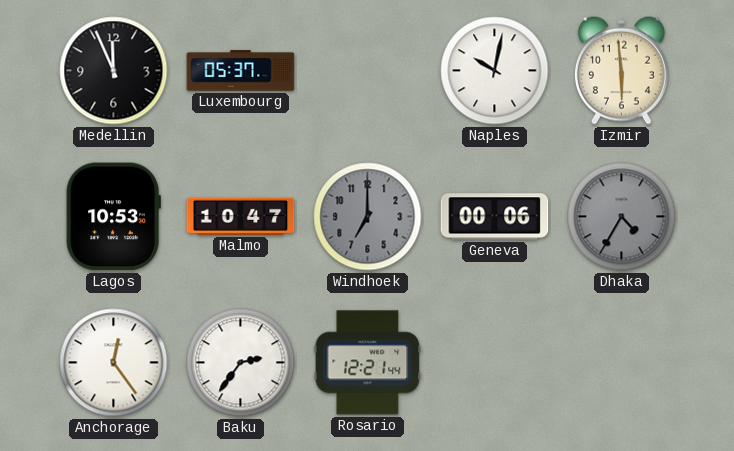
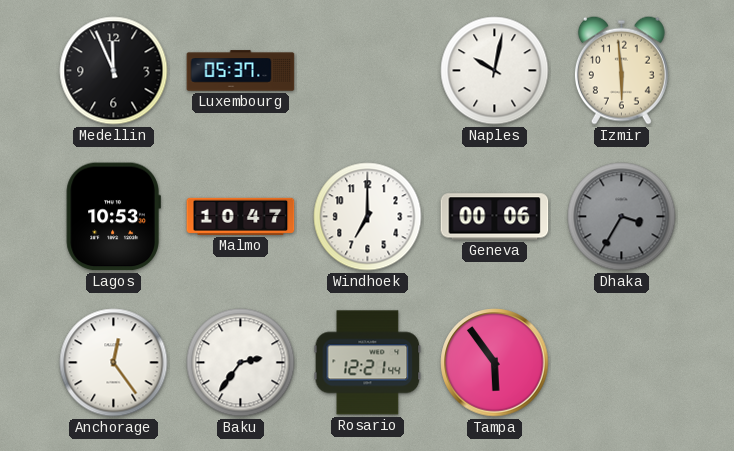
Windhoek dial: grey -> white (368, 217)
Dhaka: 4:35 -> 3:35 (622, 217)
Tampa: none -> 5:54 (495, 363)
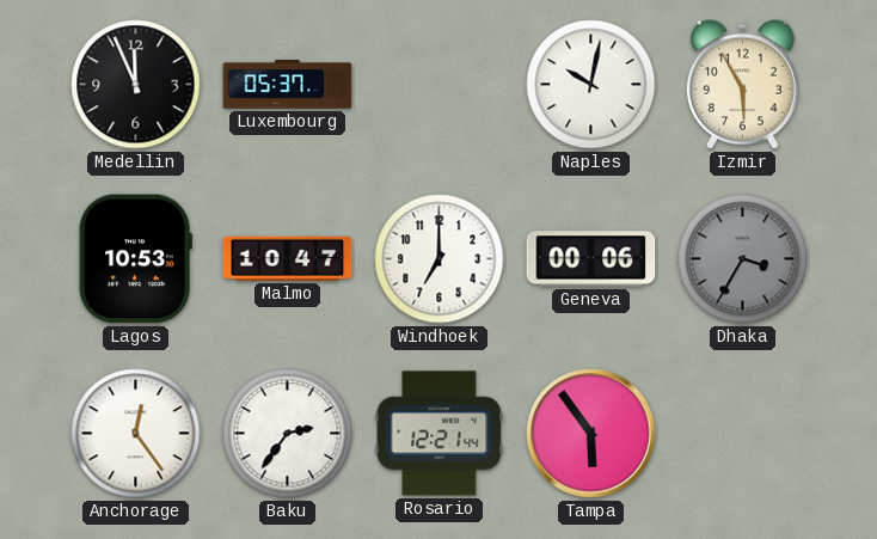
Izmir: 5:59 -> 5:55 (742, 84)
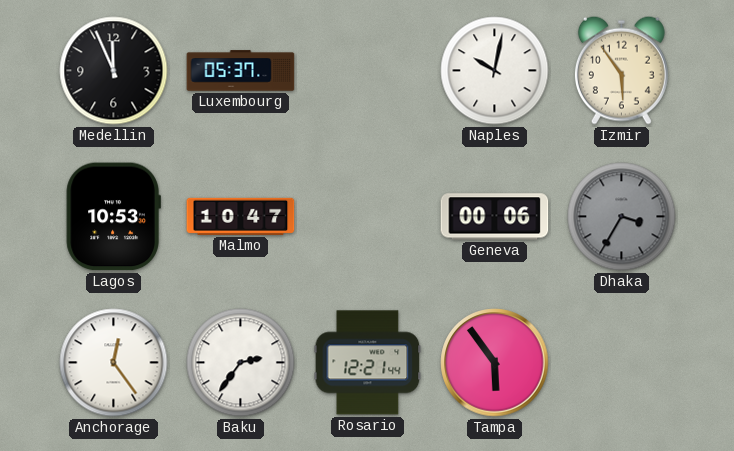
Izmir: 5:55 -> 5:54 (621, 70)
Windhoek: 7:00 -> none (440, 259)
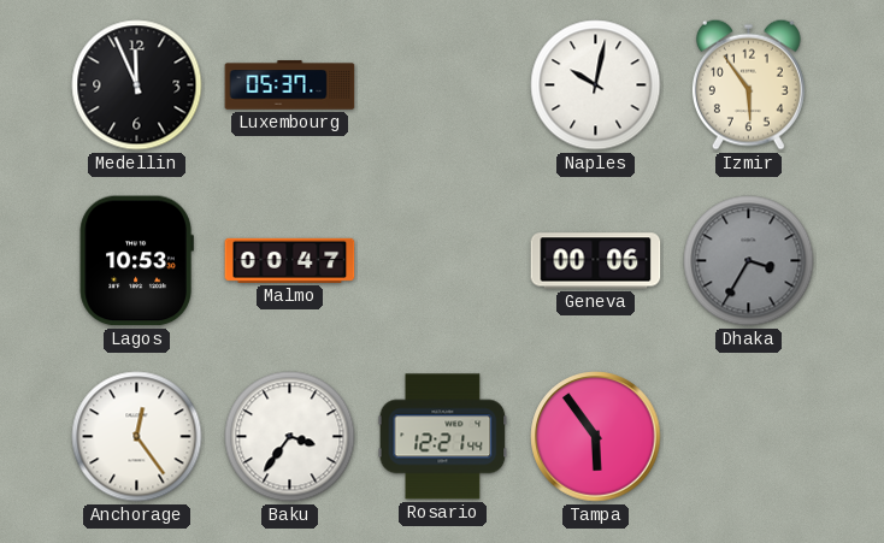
Malmo: 10:47 -> 00:47 (290, 260)
Baku: 2:36 -> 3:36 (290, 437)
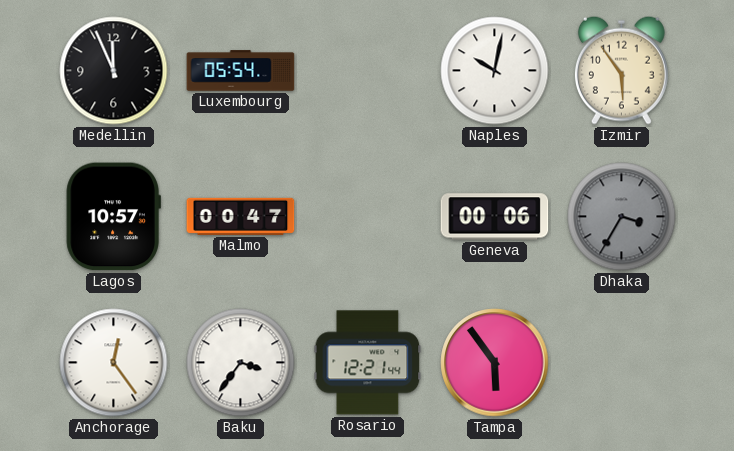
Luxembourg: 05:37 -> 05:54 (241, 71)
Lagos: 10:53 -> 10:57 (113, 217)
